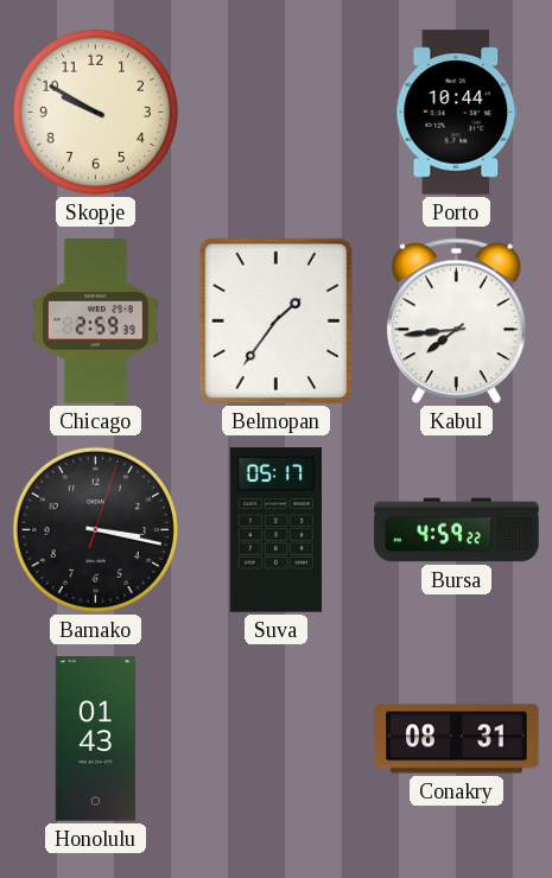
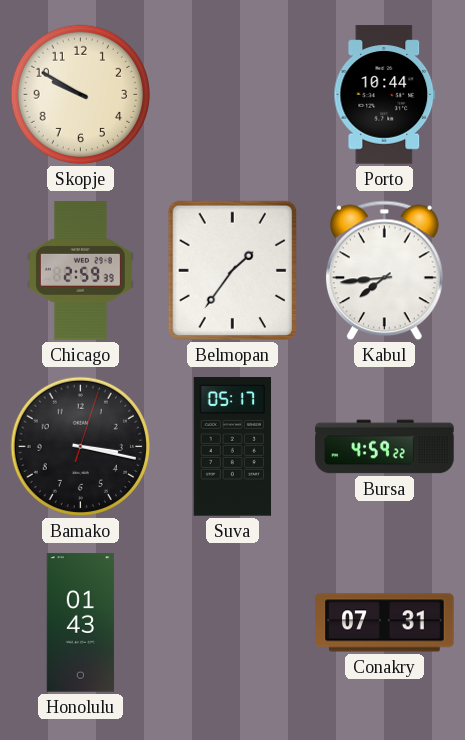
Conakry: 08:31 -> 07:31 (385, 623)
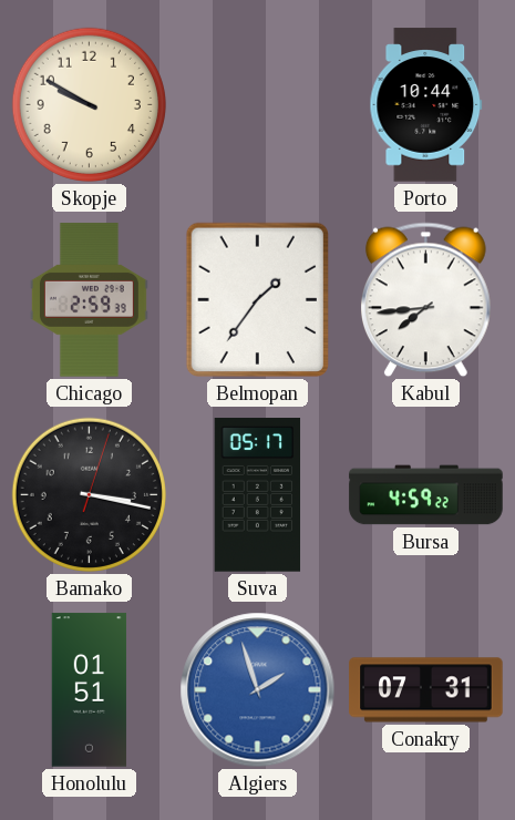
Honolulu: 01:43 -> 01:51 (90, 690)
Algiers: none -> 1:57 (258, 690)
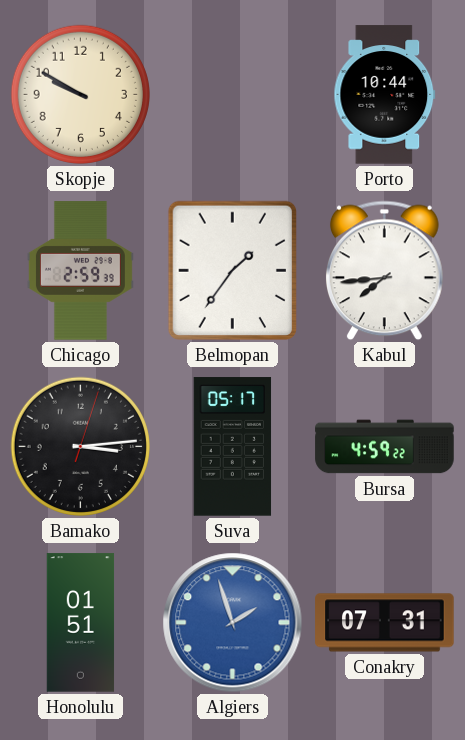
Bamako: 3:17 -> 3:14 (80, 446)
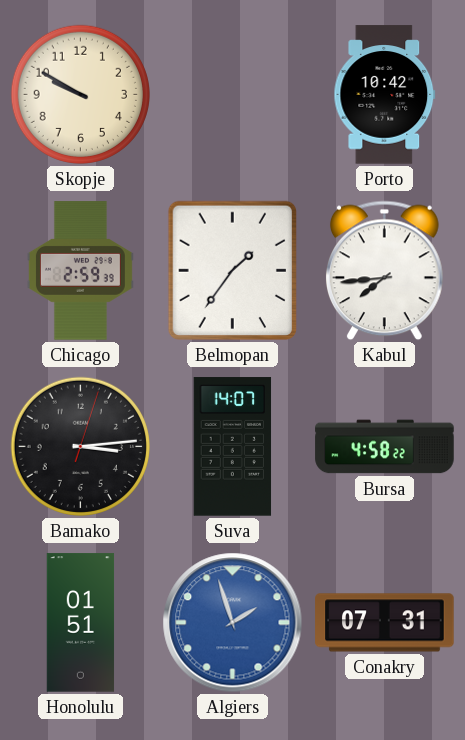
Porto: 10:44 -> 10:42 (385, 95)
Suva: 05:17 -> 14:07 (233, 447)
Bursa: 4:59 -> 4:58 (385, 447)
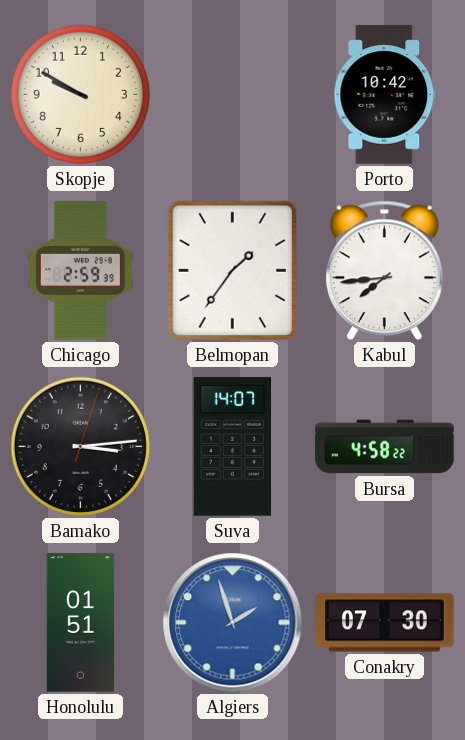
Conakry: 07:31 -> 07:30 (385, 623)
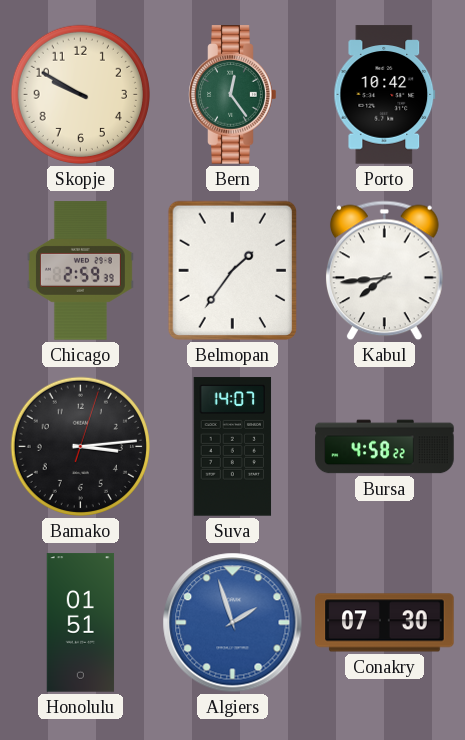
Bern: none -> 12:24 (233, 95)
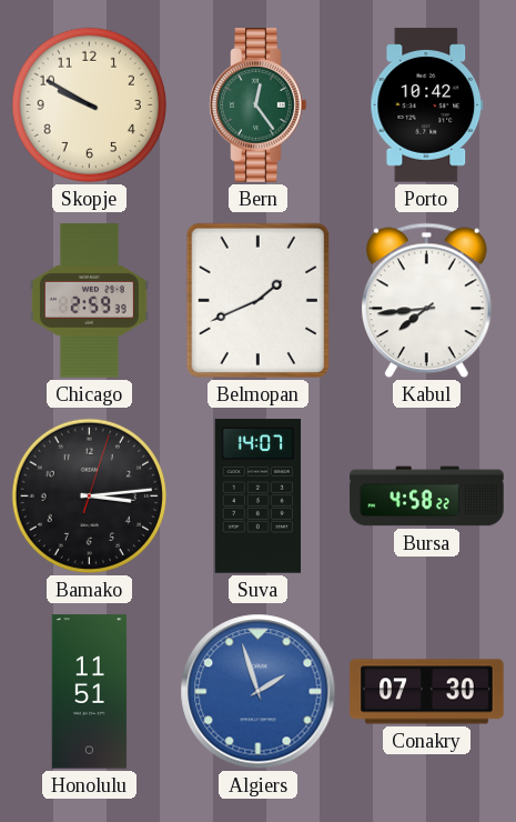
Belmopan: 1:36 -> 1:41 (257, 301)
Honolulu: 01:51 -> 11:51 (90, 692)
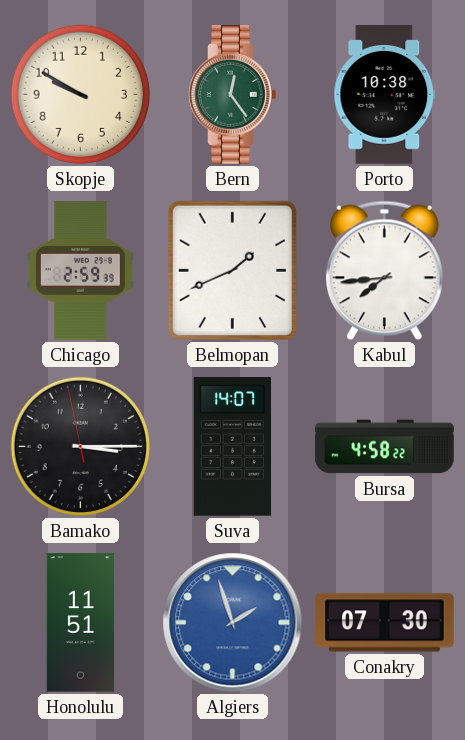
Porto: 10:42 -> 10:38 (385, 95)
Bamako: 3:14:03 -> 3:14:58 (80, 446)
